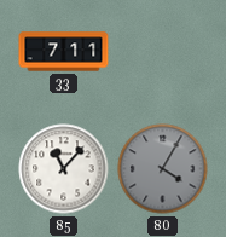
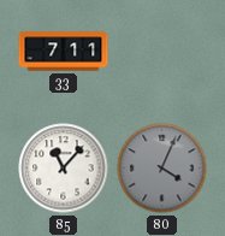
80: 4:05 -> 4:04 (162, 169)
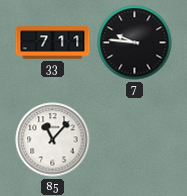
7: none -> 9:46 (135, 43)
80: 4:04 -> none (162, 169)
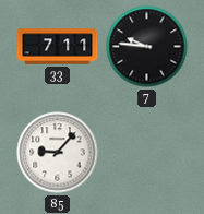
85: 11:07 -> 9:07 (58, 153)
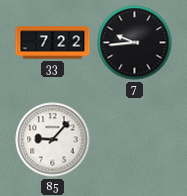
33: 7:11 -> 7:22 (53, 43)
7: 9:46 -> 9:44 (135, 43)
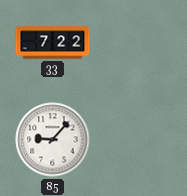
7: 9:44 -> none (135, 43)
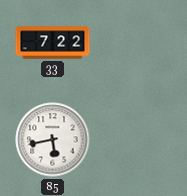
85: 9:07 -> 5:43 (53, 140)
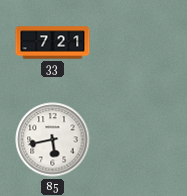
33: 7:22 -> 7:21 (53, 43)
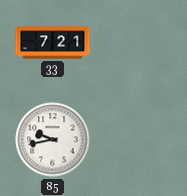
85: 5:43 -> 9:43 (53, 140)
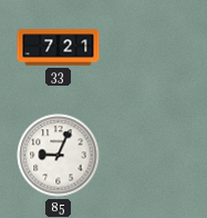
85: 9:43 -> 9:04 (59, 156)
